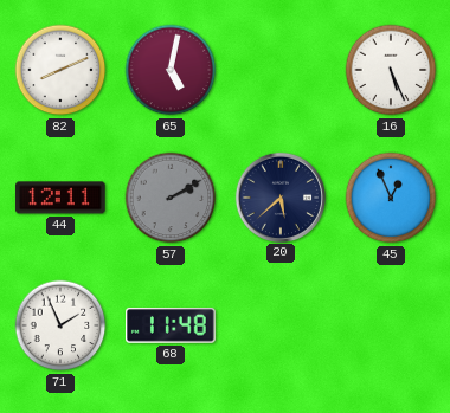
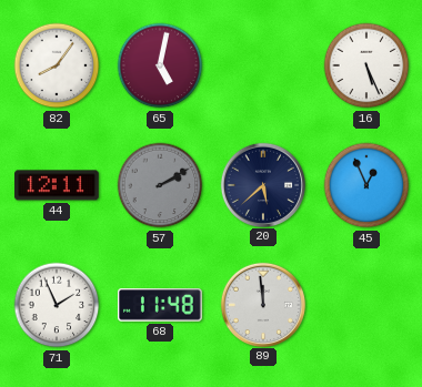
82: 8:11 -> 8:06 (57, 65)
89: none -> 11:59 (262, 304)
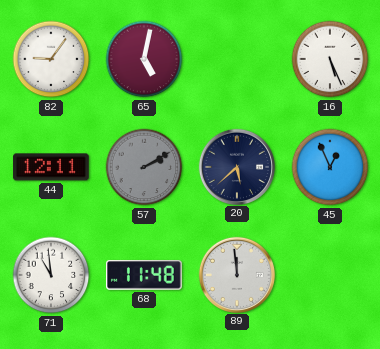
82: 8:06 -> 9:06 (51, 59)
71: 1:56 -> 10:59 (51, 275)
